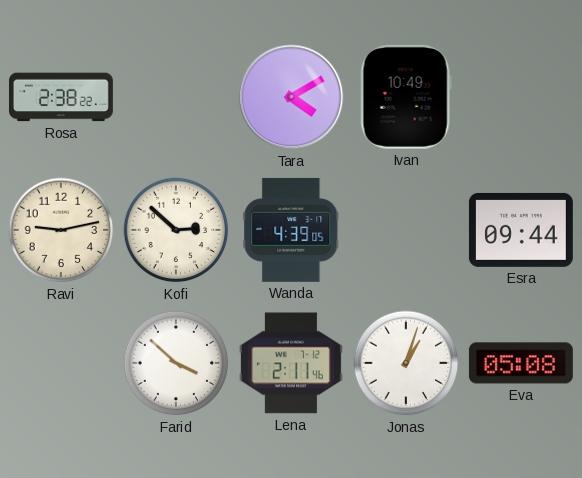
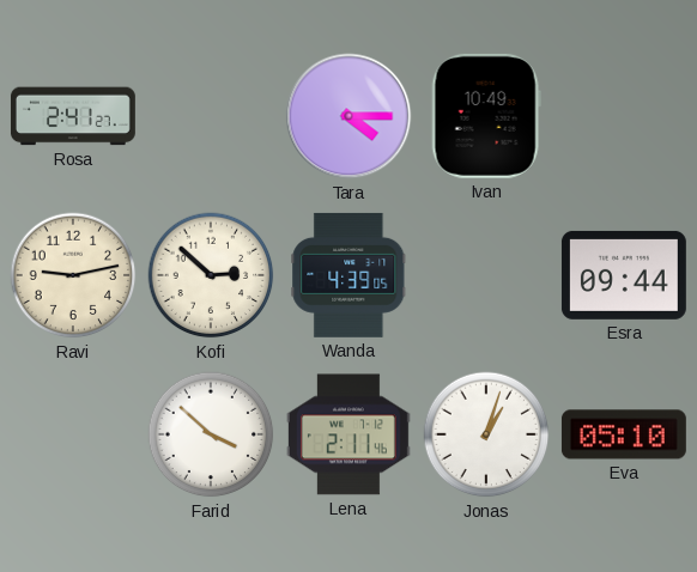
Rosa: 2:38 -> 2:41 (73, 116)
Tara: 4:10 -> 4:15 (348, 116)
Eva: 05:08 -> 05:10 (624, 434)
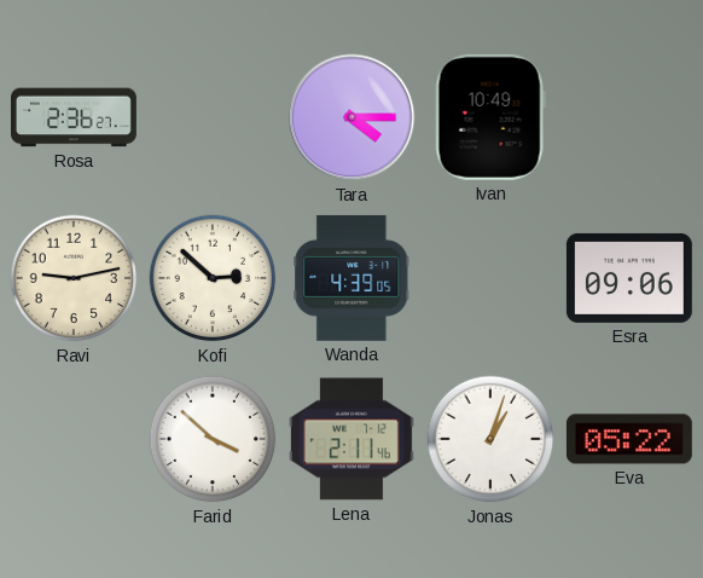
Rosa: 2:41 -> 2:36 (74, 117)
Esra: 09:44 -> 09:06 (629, 278)
Eva: 05:10 -> 05:22 (629, 439)
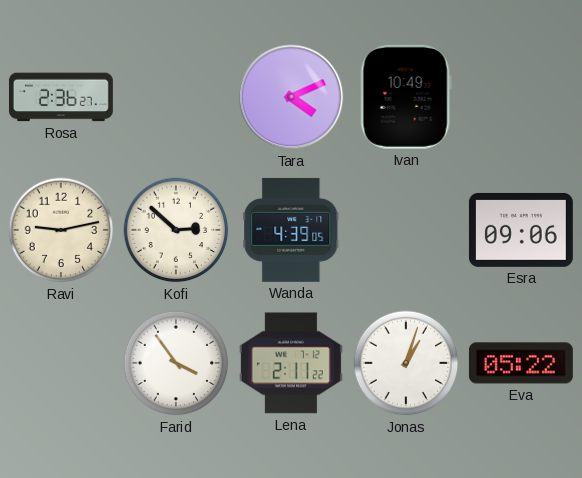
Tara: 4:15 -> 4:11 (291, 97)
Farid: 3:52 -> 3:54 (176, 363)
Lena: 2:11:46 -> 2:11:22 (291, 363)
